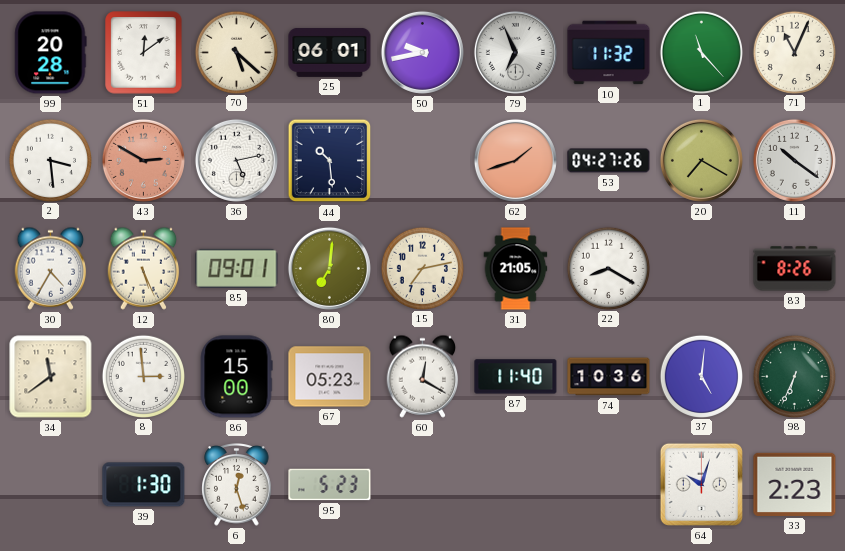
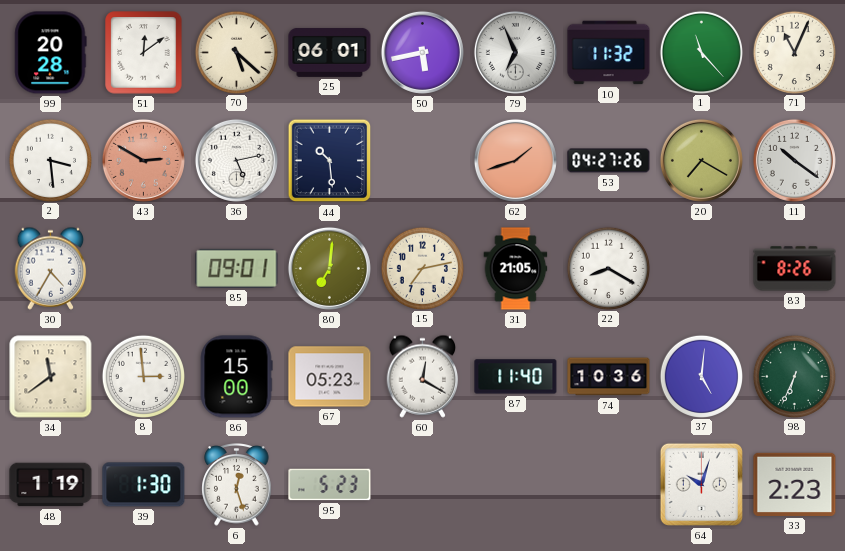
50: 9:43 -> 5:43 (422, 52)
12: 5:26 -> none (144, 268)
48: none -> 1:19 (51, 485)
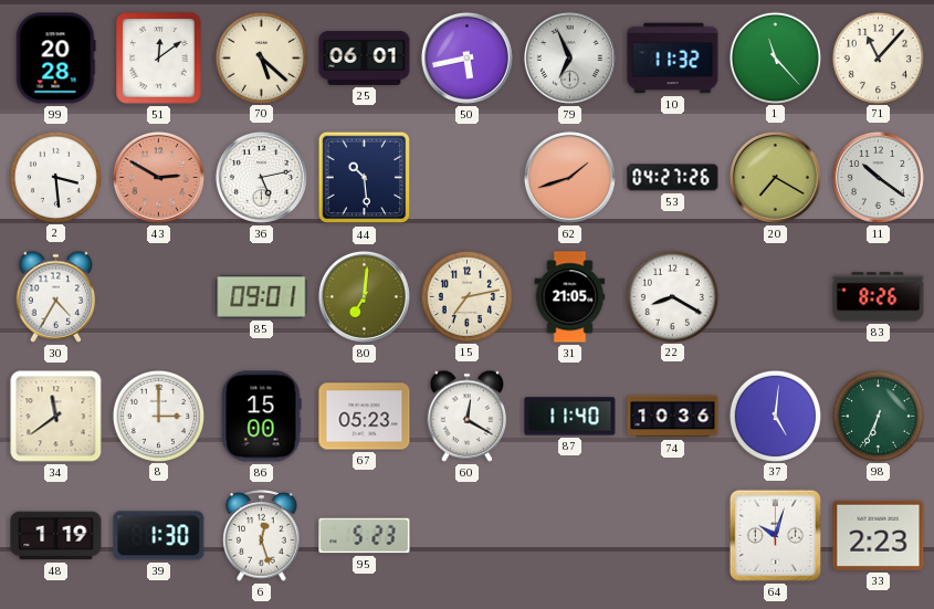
71: 11:04 -> 11:07 (878, 57)
8: 2:59 -> 3:00 (158, 416)
